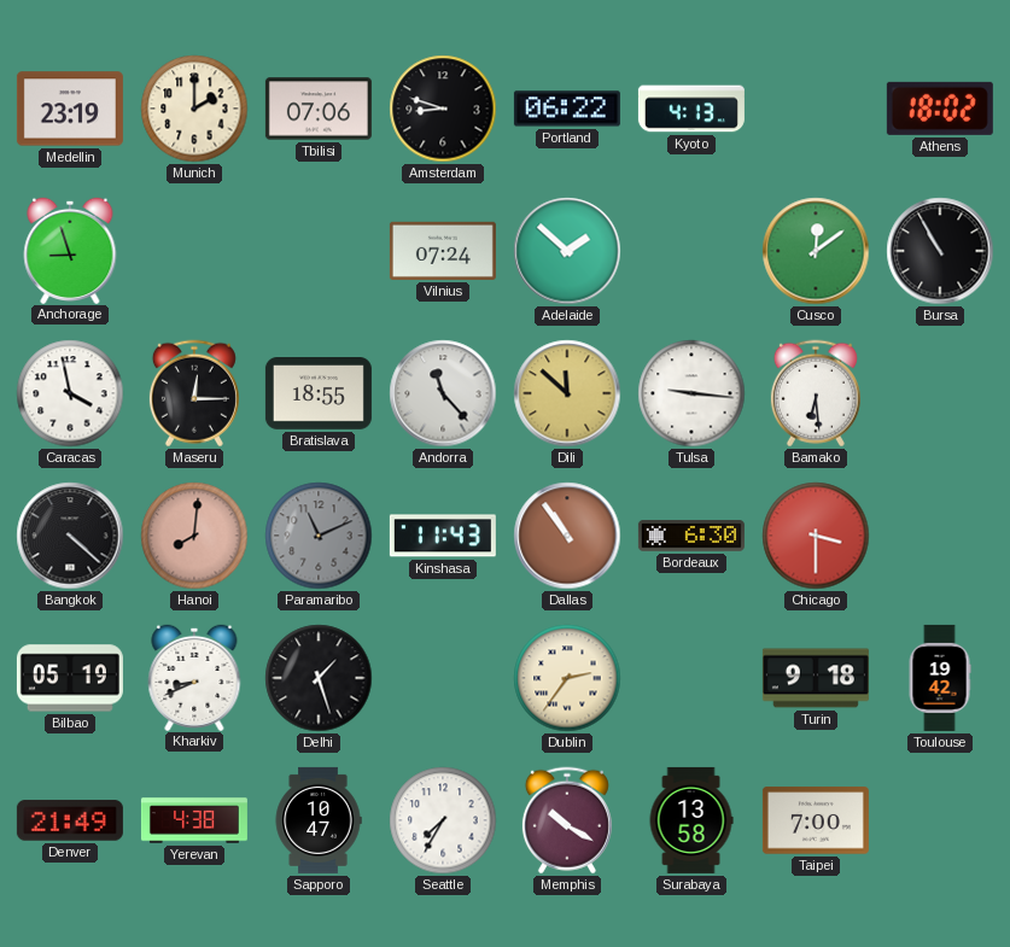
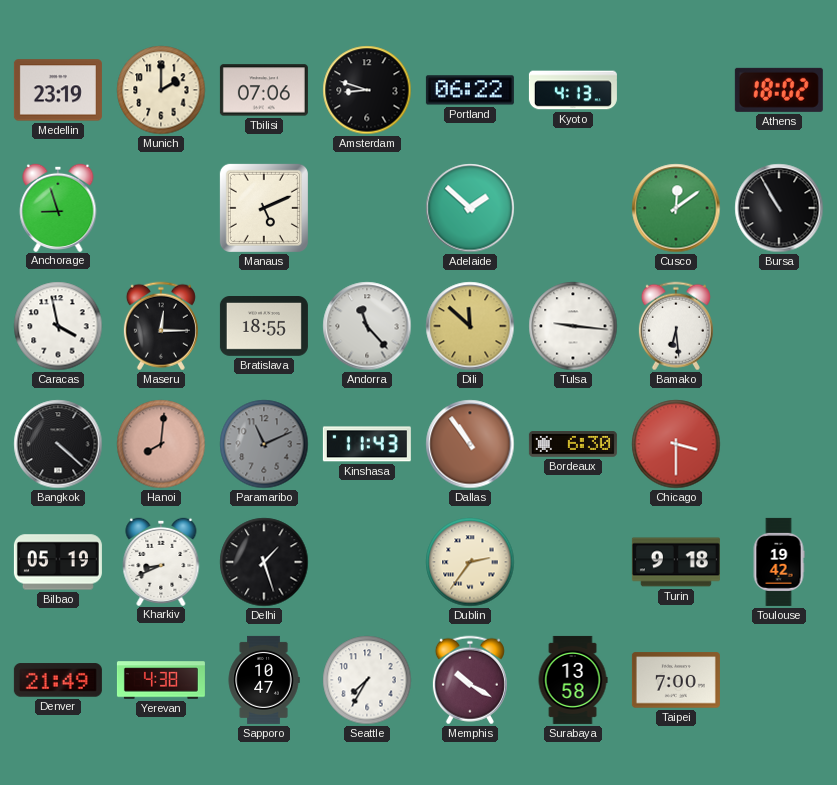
Manaus: none -> 5:11 (264, 208)
Vilnius: 07:24 -> none (443, 251)
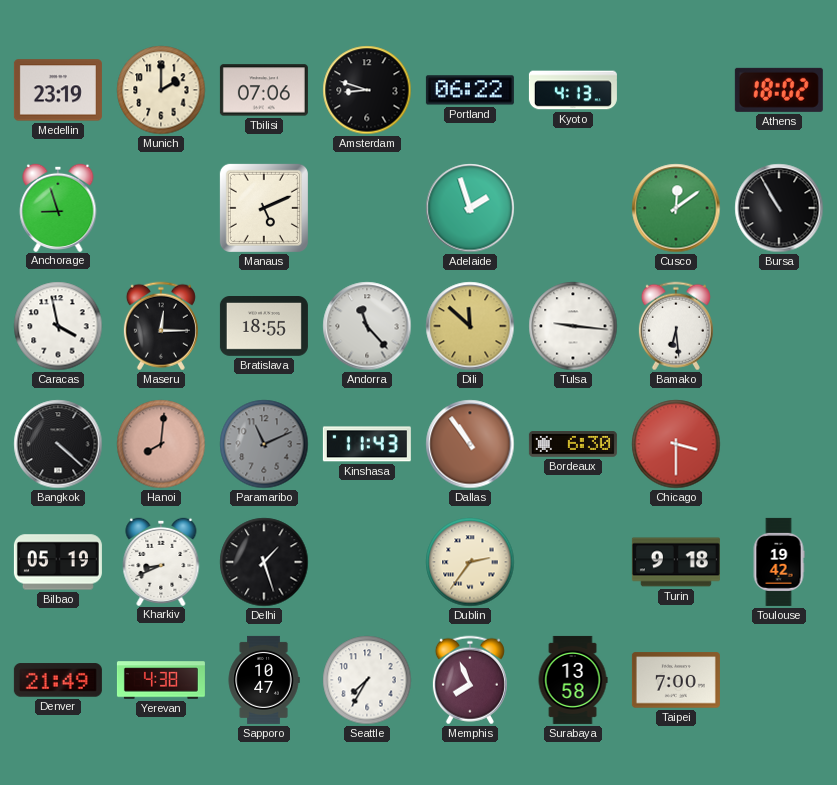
Adelaide: 1:52 -> 1:57 (470, 208)
Memphis: 10:20 -> 7:56 (470, 680)
